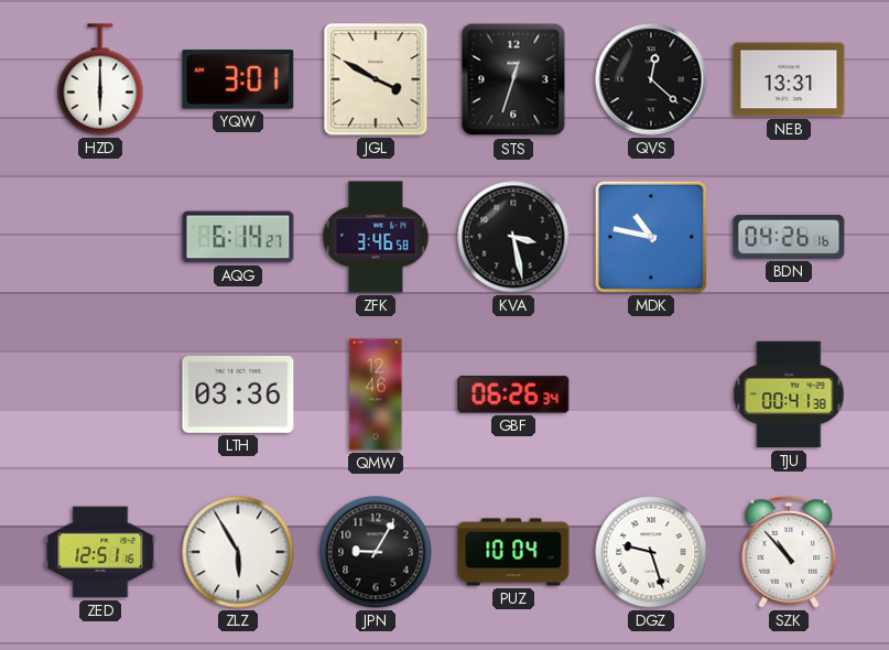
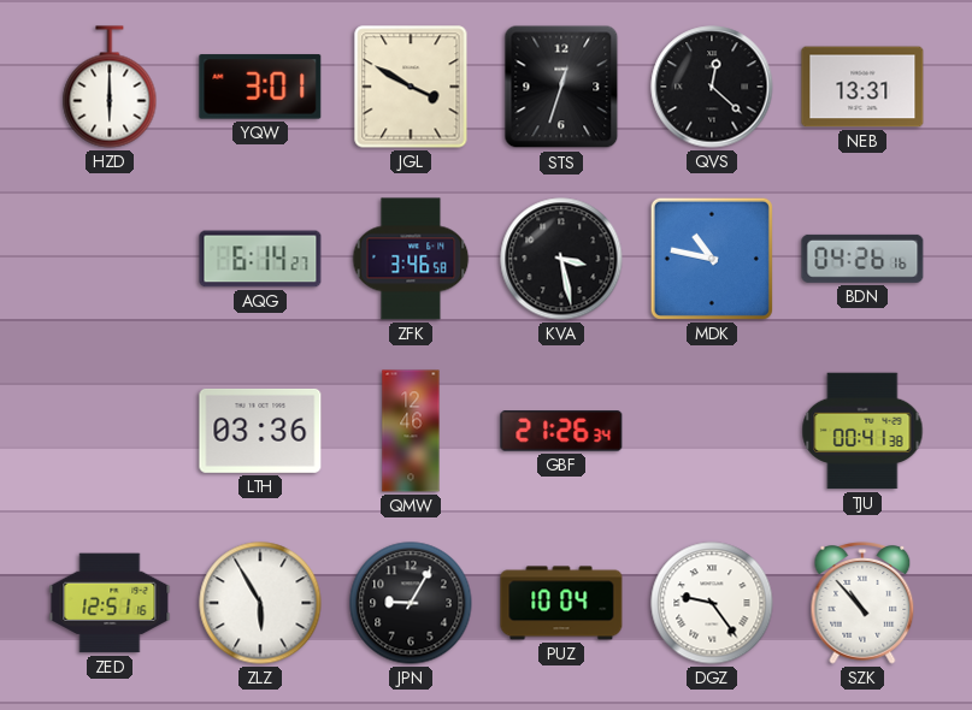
GBF: 06:26 -> 21:26 (561, 431)
DGZ: 9:27 -> 9:24 (712, 603)
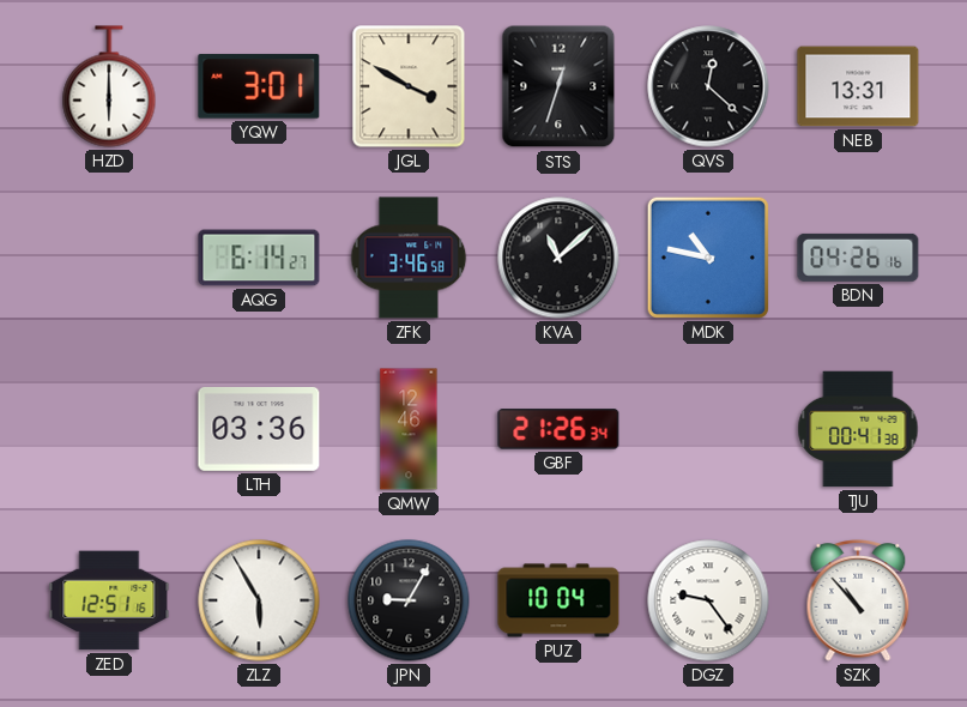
KVA: 3:28 -> 11:08 (558, 258)
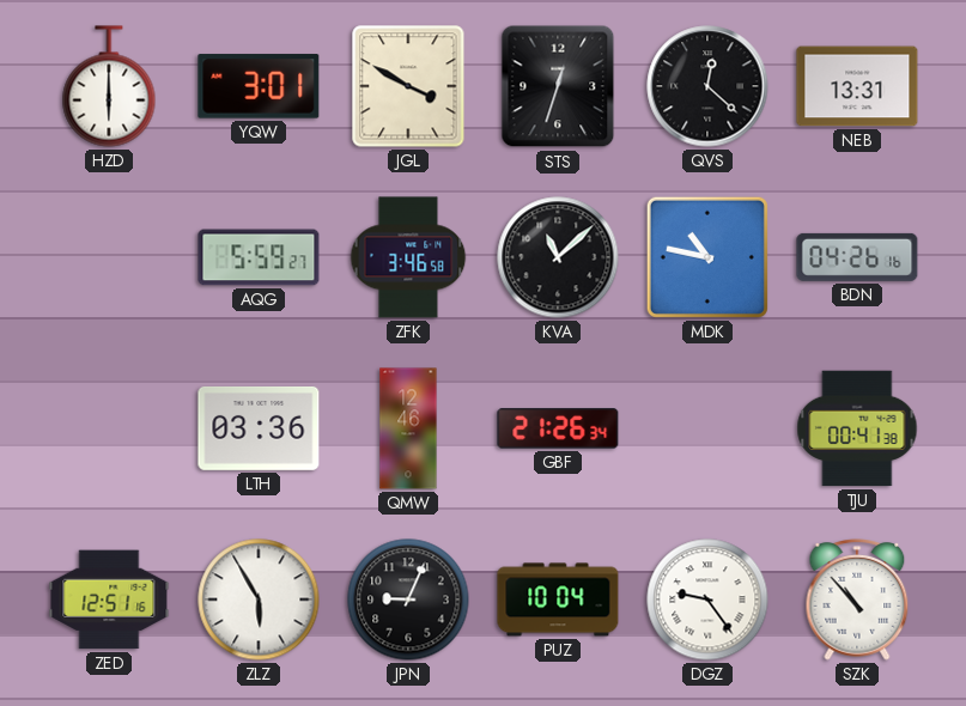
AQG: 6:14 -> 5:59 (259, 257)
JPN: 9:05 -> 9:04 (408, 600)
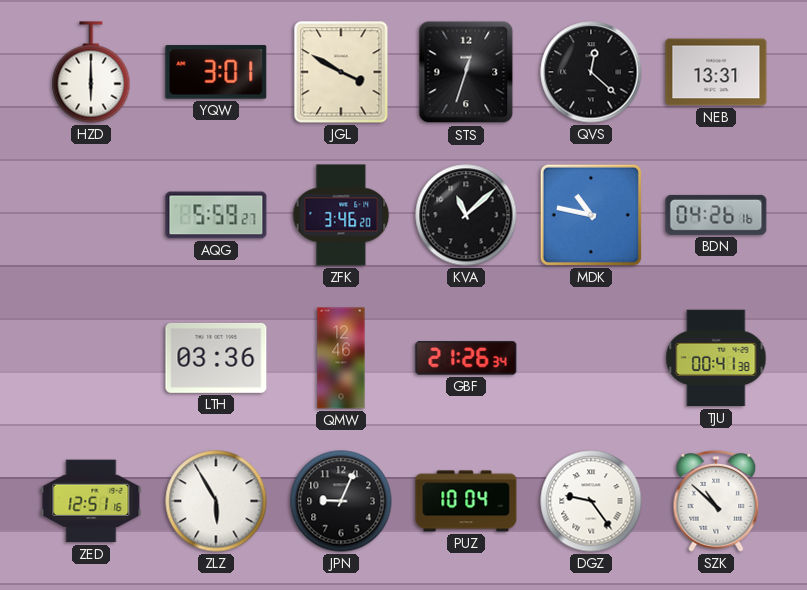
ZFK: 3:46:58 -> 3:46:20 (341, 215)
SZK: 10:53 -> 10:52 (716, 501)
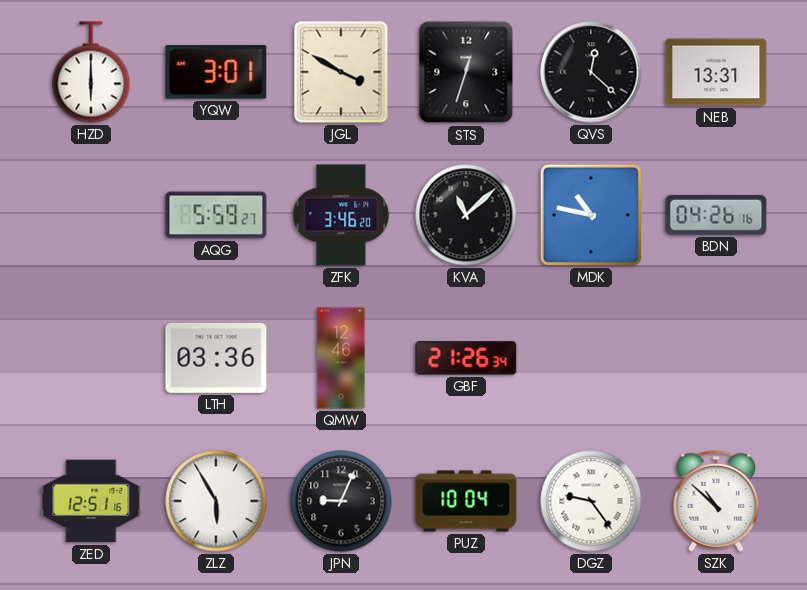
TJU: 00:41 -> none (716, 358)
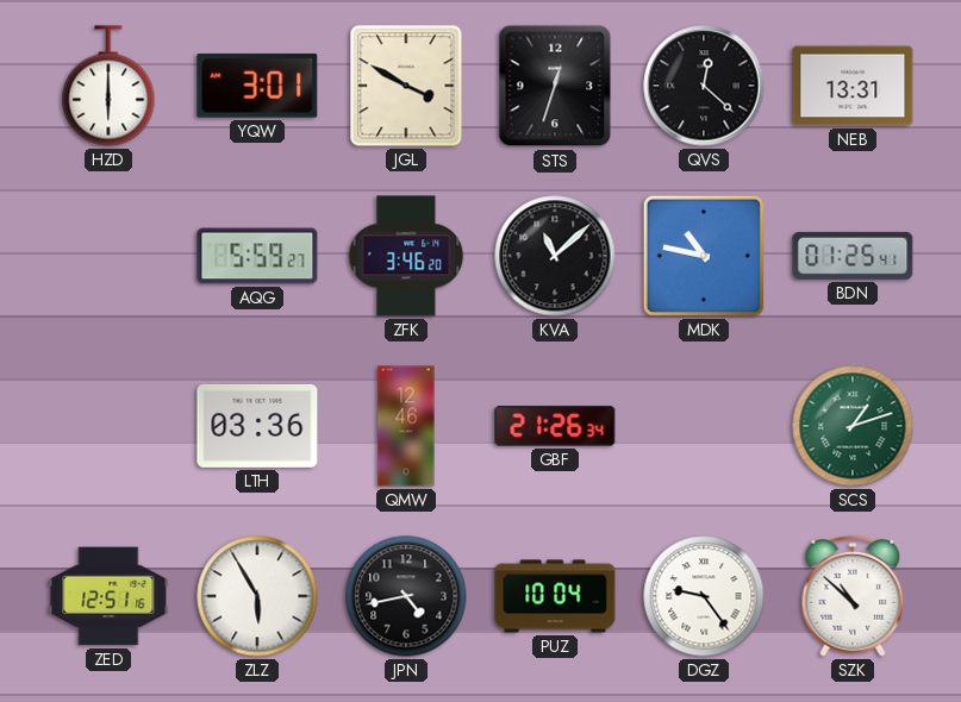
BDN: 04:26 -> 01:25 (853, 256)
SCS: none -> 1:12 (853, 426)
JPN: 9:04 -> 4:43 (406, 596)
